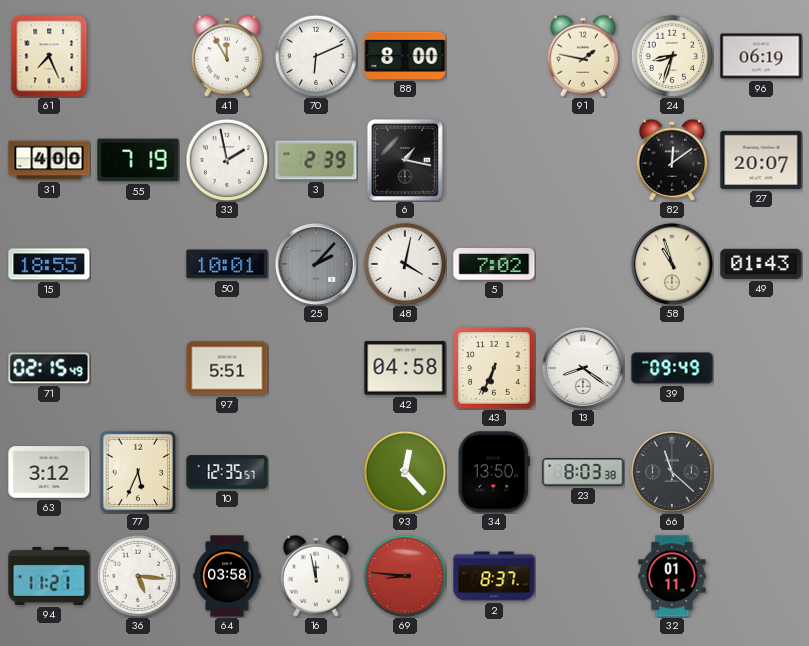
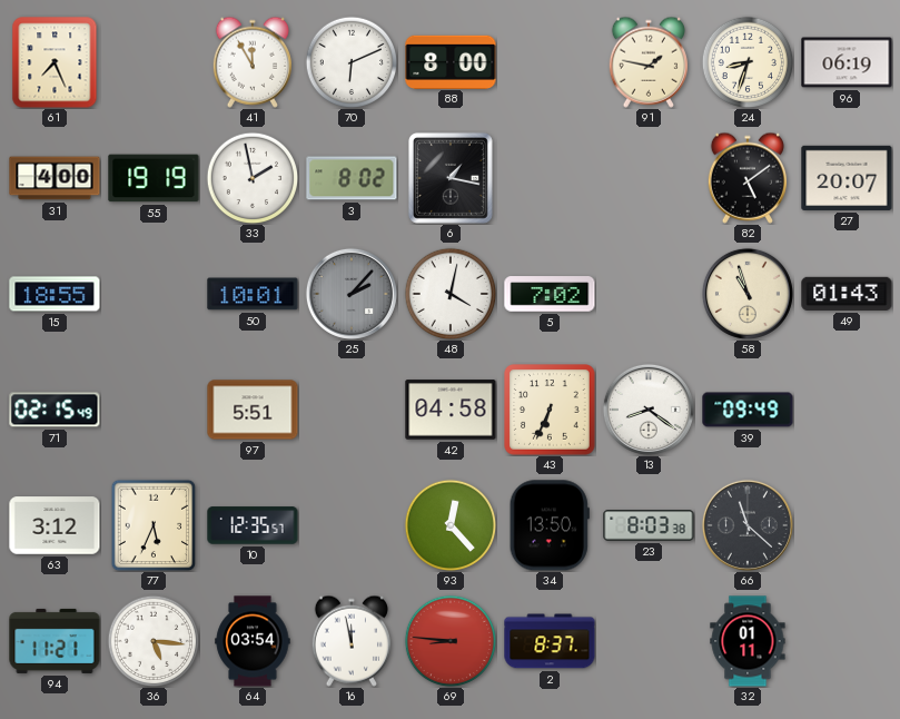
55: 7:19 -> 19:19 (154, 178)
3: 2:39 -> 8:02 (352, 178)
82: 12:09 -> 5:09 (746, 178)
64: 03:58 -> 03:54 (253, 641)
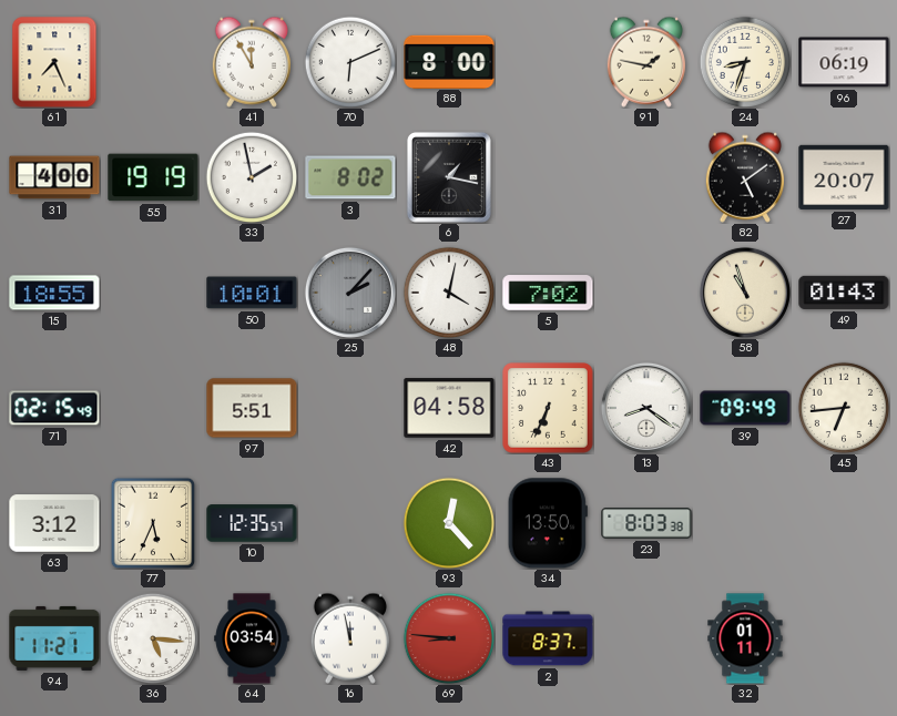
45: none -> 6:44 (844, 408)
66: 11:22 -> none (748, 525)
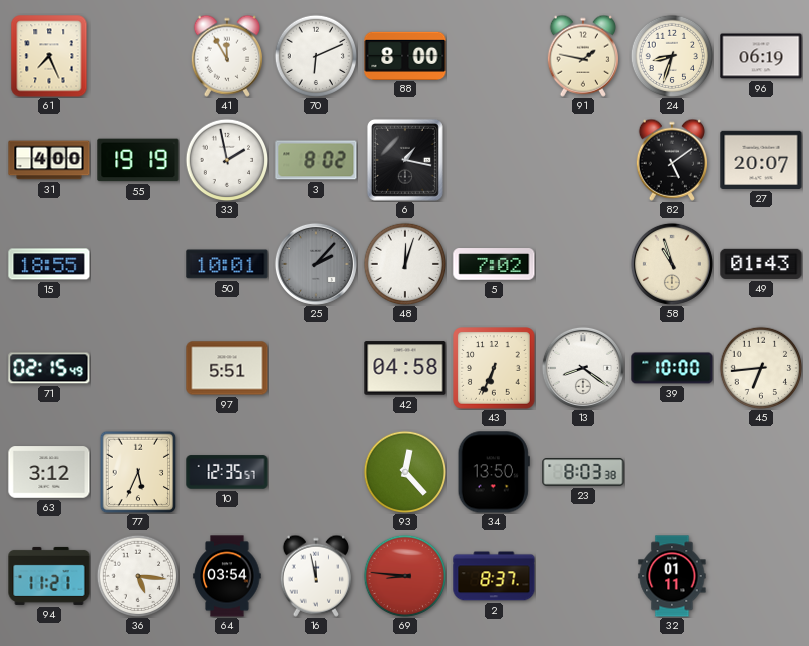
48: 4:02 -> 12:03 (405, 264)
39: 09:49 -> 10:00 (672, 368)
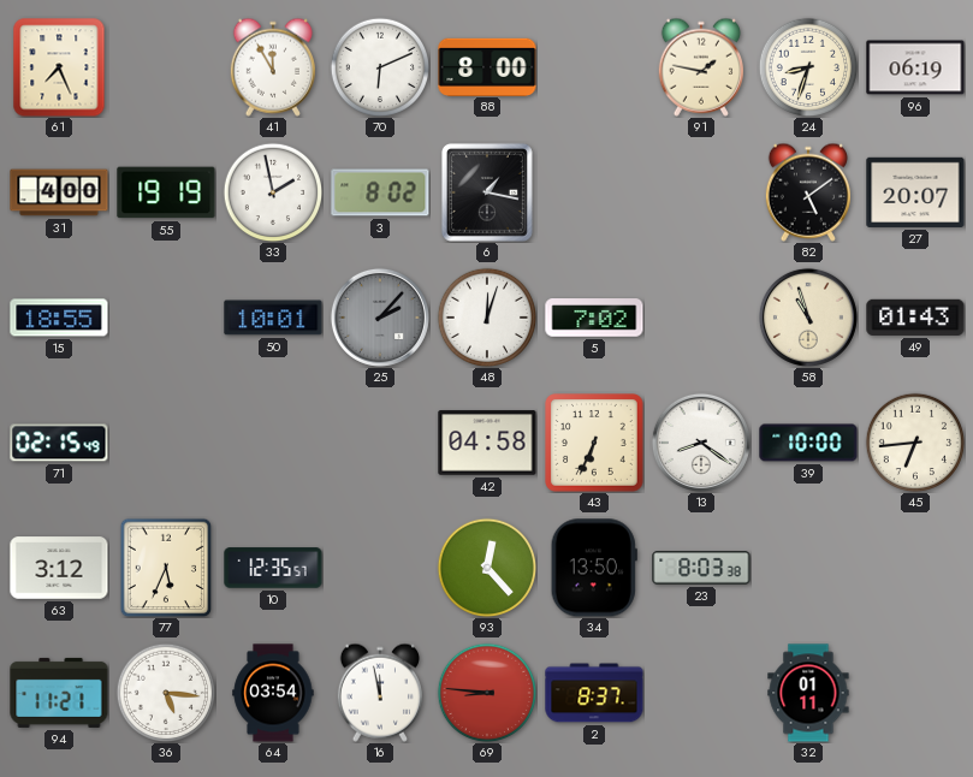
97: 5:51 -> none (227, 368)
